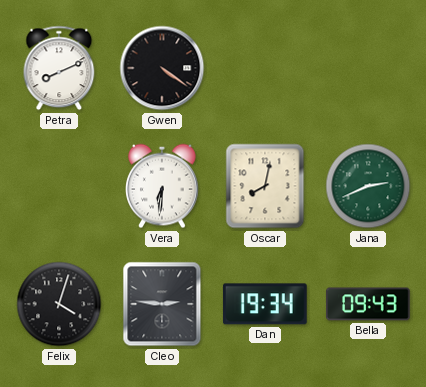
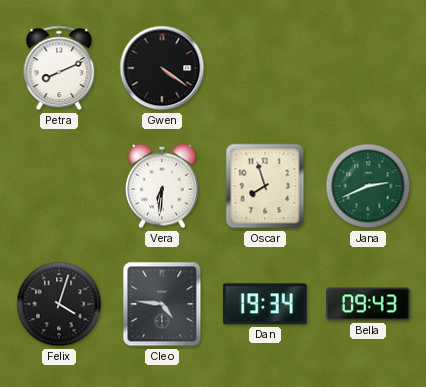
Oscar: 8:02 -> 7:57 (265, 186)
Cleo: 2:46 -> 4:46 (162, 304)
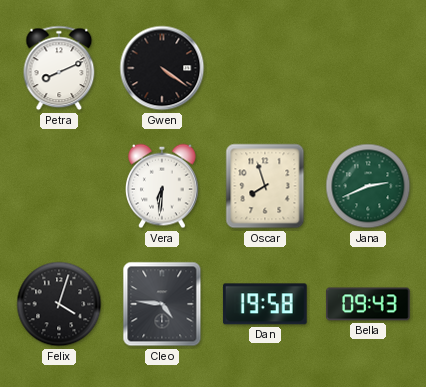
Dan: 19:34 -> 19:58 (265, 304)
